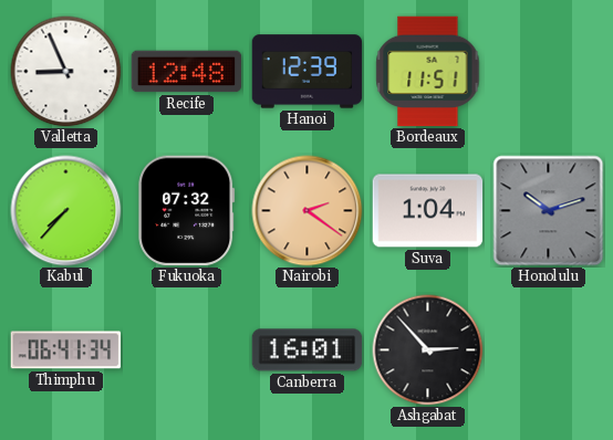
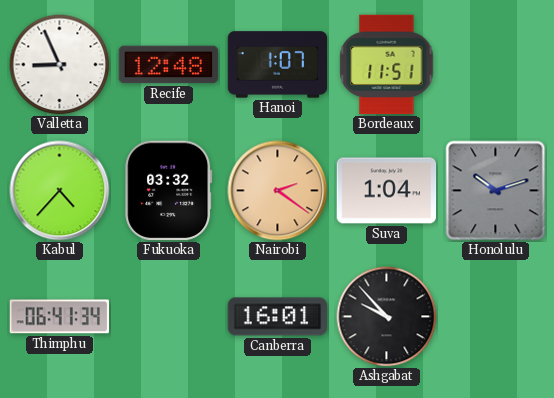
Hanoi: 12:39 -> 1:07 (278, 65)
Kabul: 7:37 -> 4:37 (60, 191)
Fukuoka: 07:32 -> 03:32 (169, 191)
Ashgabat: 2:53 -> 9:53 (387, 317)
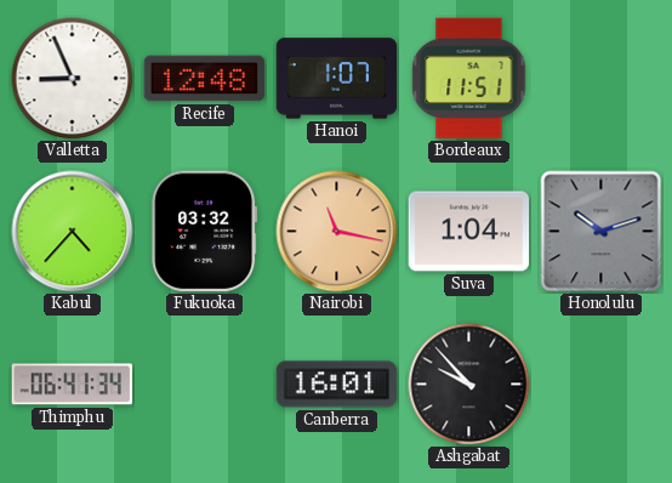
Nairobi: 2:21 -> 11:17 (337, 232)
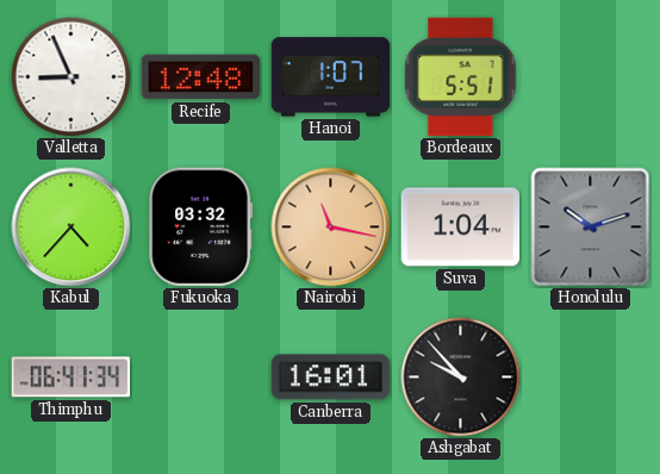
Bordeaux: 11:51 -> 5:51 (461, 77)
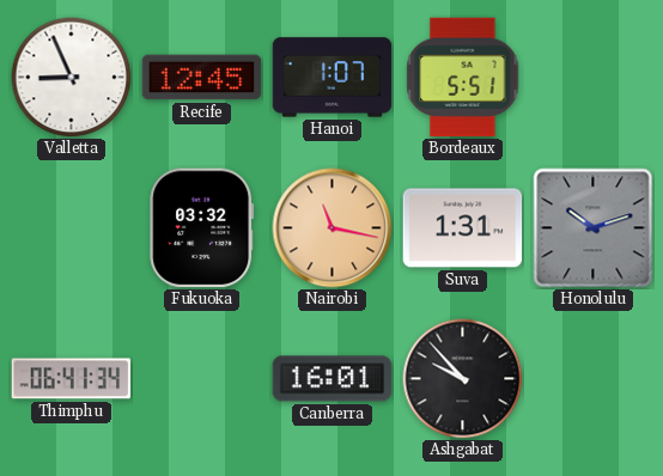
Recife: 12:48 -> 12:45 (202, 78)
Kabul: 4:37 -> none (71, 227)
Suva: 1:04 -> 1:31 (463, 228)
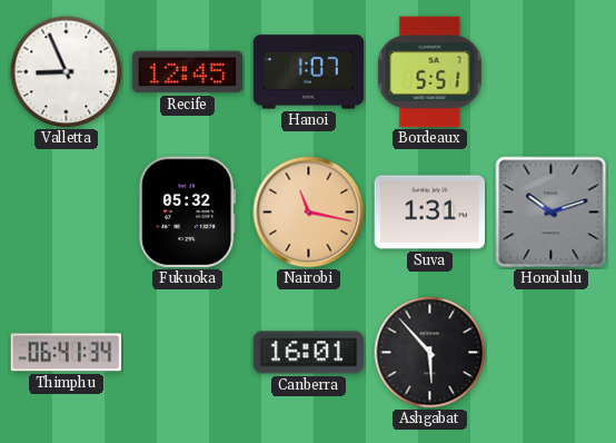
Fukuoka: 03:32 -> 05:32 (188, 213)
Ashgabat: 9:53 -> 5:53 (430, 353)
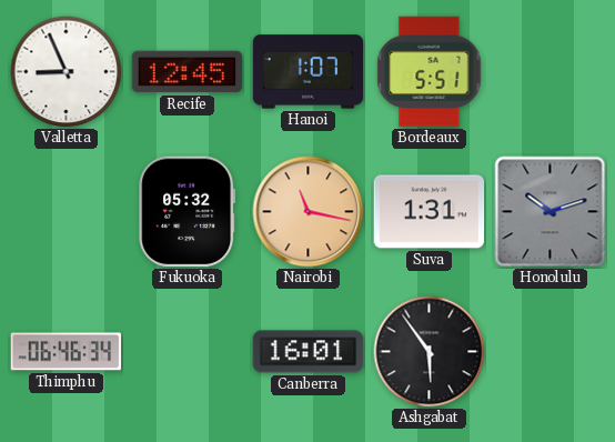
Thimphu: 06:41 -> 06:46 (67, 352)
Ashgabat: 5:53 -> 5:54 (430, 352)
